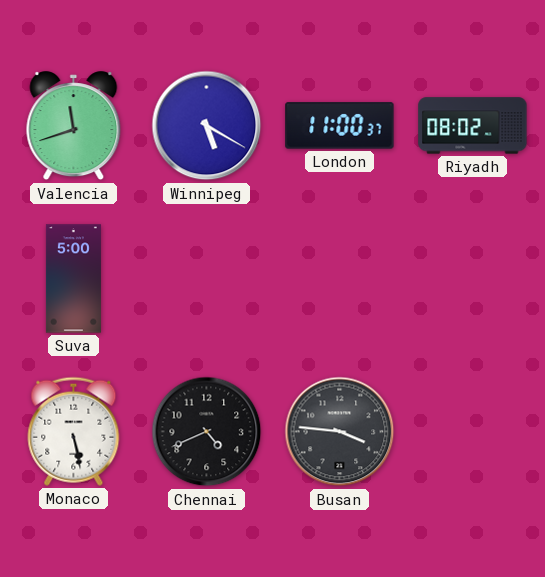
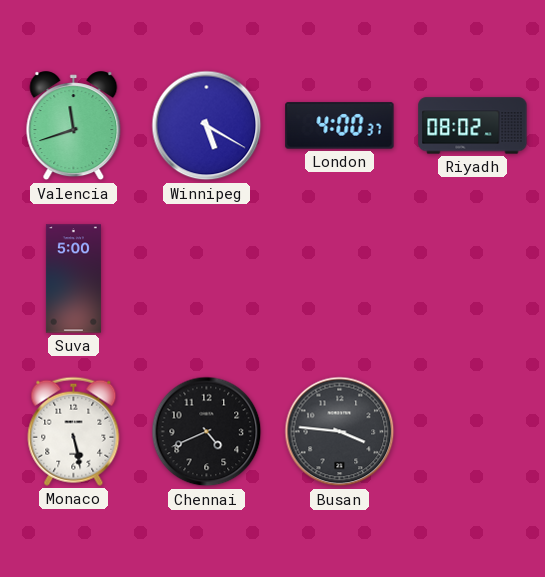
London: 11:00 -> 4:00 (340, 126)
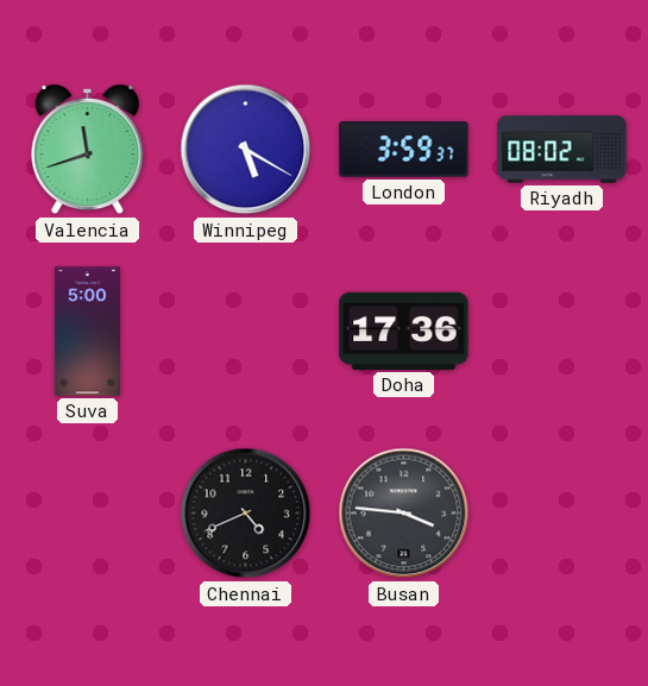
London: 4:00 -> 3:59 (404, 150)
Doha: none -> 17:36 (404, 331)
Monaco: 5:28 -> none (74, 431)
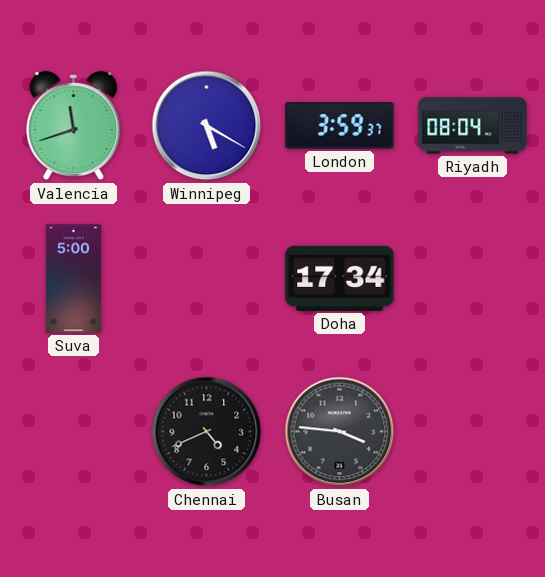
Riyadh: 08:02 -> 08:04 (473, 126)
Doha: 17:36 -> 17:34 (340, 278)
